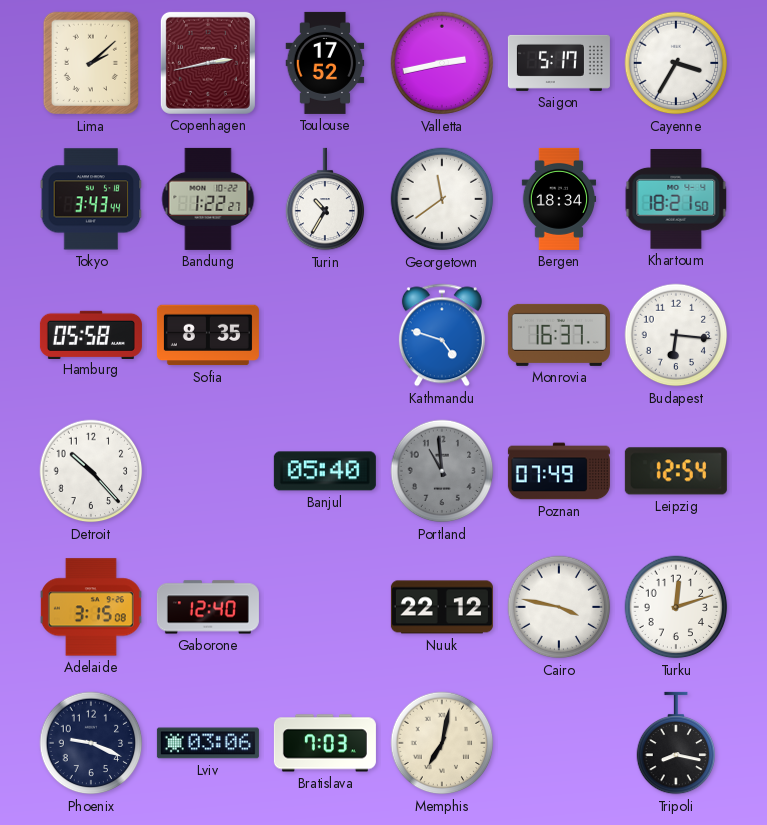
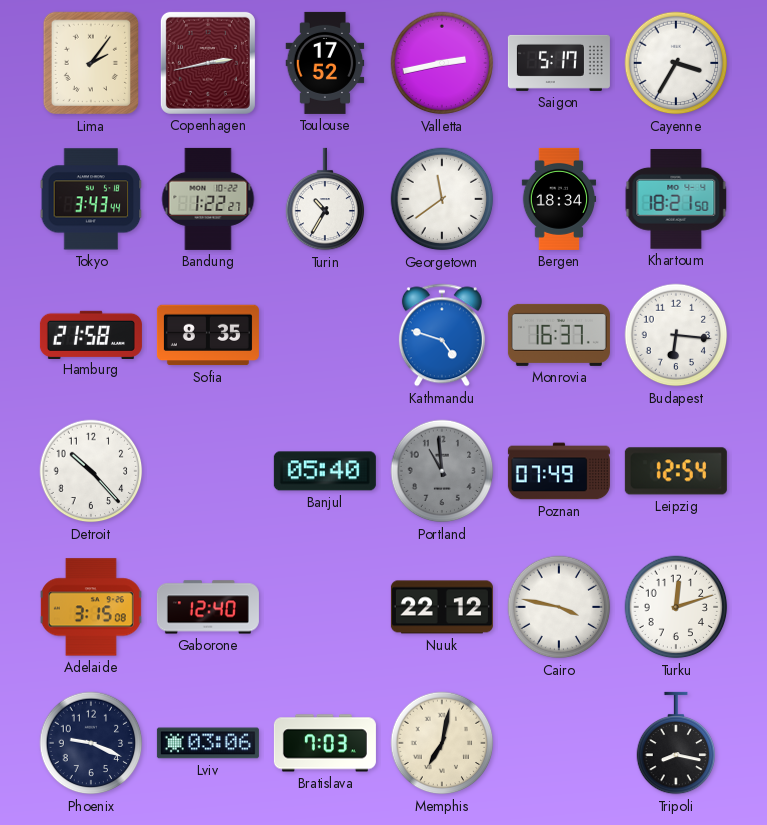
Lima: 2:08 -> 2:06 (91, 63)
Hamburg: 05:58 -> 21:58 (91, 334)
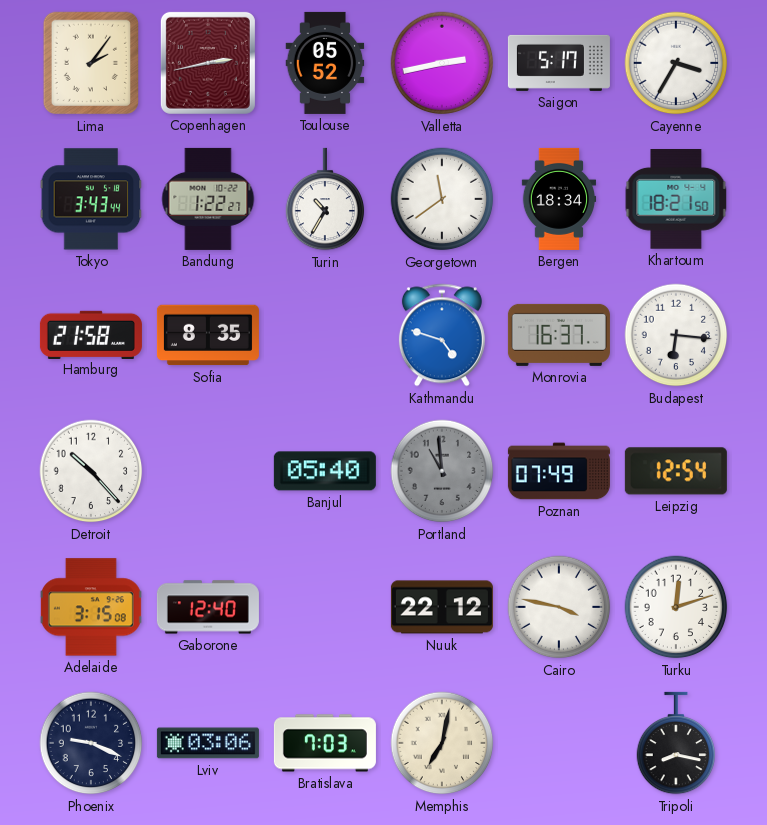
Toulouse: 17:52 -> 05:52 (325, 63)
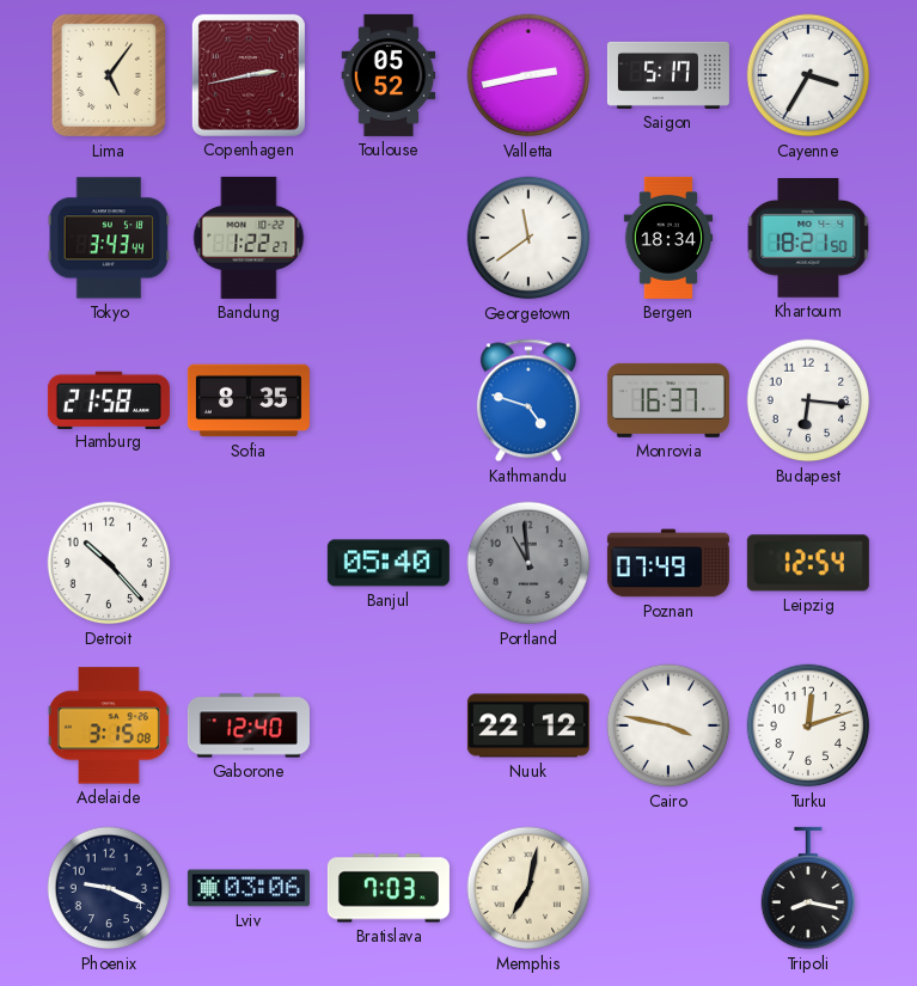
Lima: 2:06 -> 5:06 (109, 75)
Turin: 10:35 -> none (325, 199)
